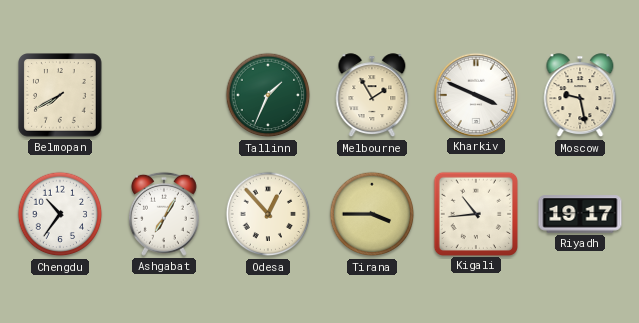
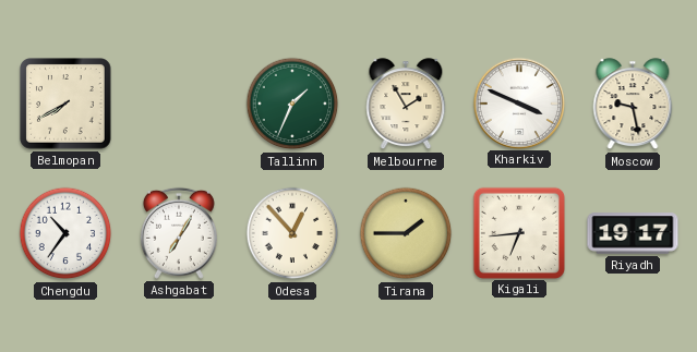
Tirana: 3:45 -> 1:45 (406, 233)
Kigali: 10:44 -> 6:44 (518, 232)
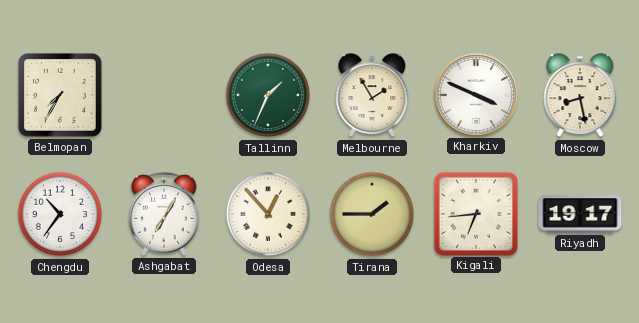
Belmopan: 7:40 -> 7:35 (61, 96)
Moscow: 9:28 -> 8:28 (580, 96)
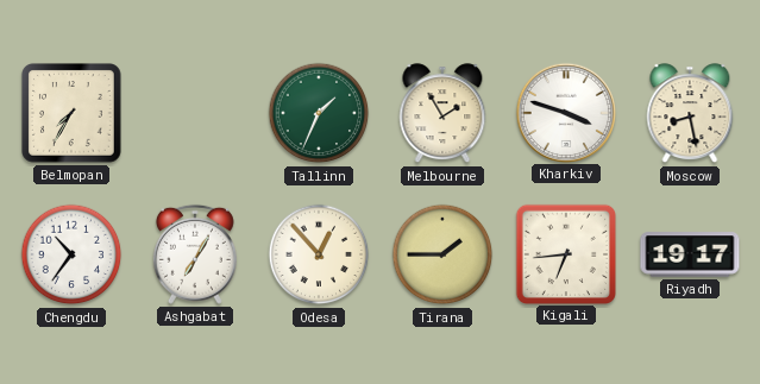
Kharkiv: 3:49 -> 3:48 (565, 112)
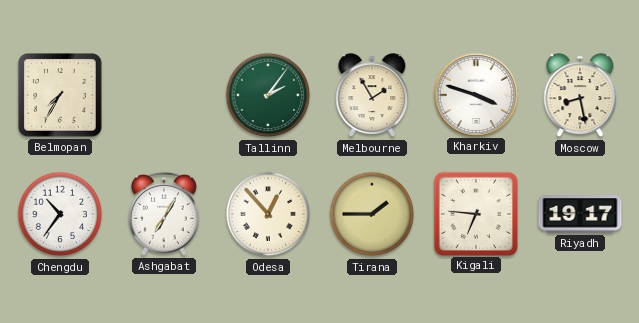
Tallinn: 1:34 -> 2:06 (268, 95)
Kigali: 6:44 -> 6:46 (475, 213)
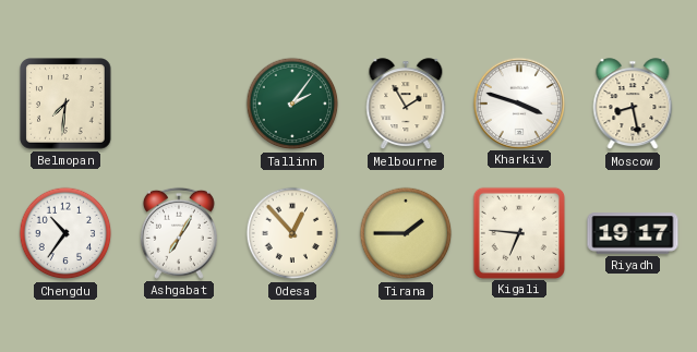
Belmopan: 7:35 -> 7:31 (67, 105)
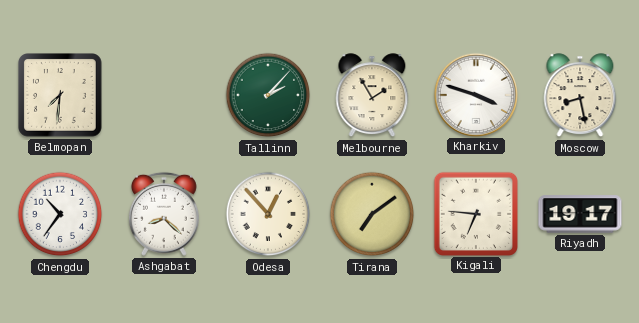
Tallinn: 2:06 -> 2:07 (268, 95)
Ashgabat: 7:05 -> 8:22 (164, 214)
Tirana: 1:45 -> 7:09 (372, 214)
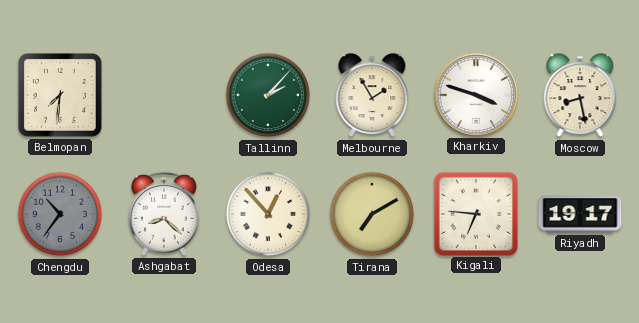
Chengdu dial: white -> grey (60, 214)
Tirana: 7:09 -> 7:10 (372, 214)
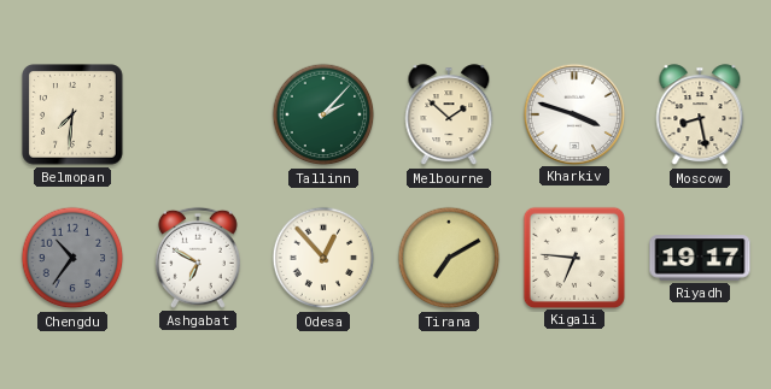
Melbourne: 1:55 -> 1:52 (449, 116)
Ashgabat: 8:22 -> 6:50 (198, 258)
